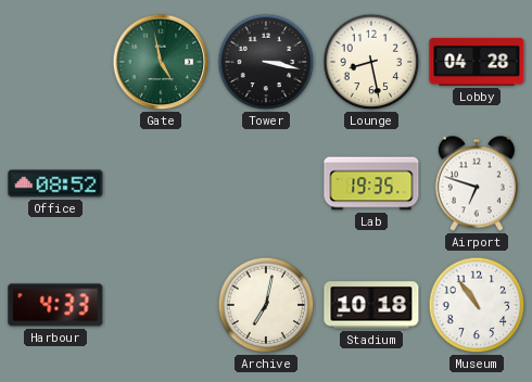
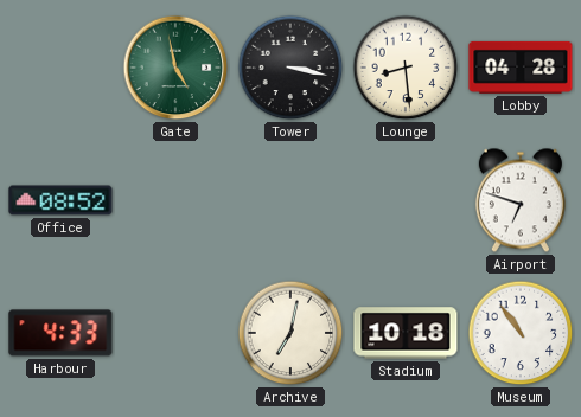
Lounge: 8:28 -> 8:29 (406, 68)
Lab: 19:35 -> none (371, 183)
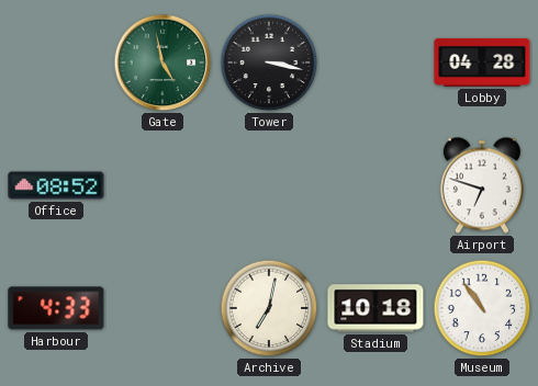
Lounge: 8:29 -> none (406, 68)
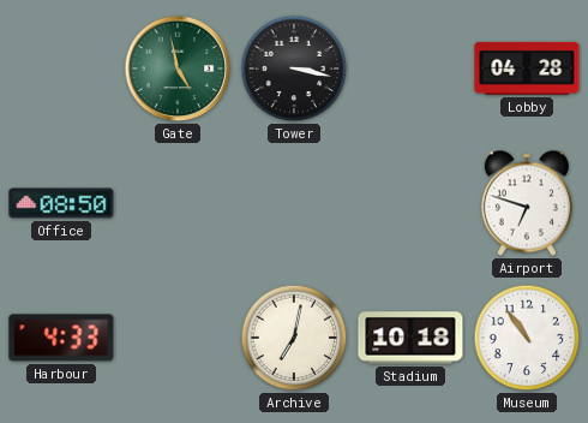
Office: 08:52 -> 08:50 (61, 203)
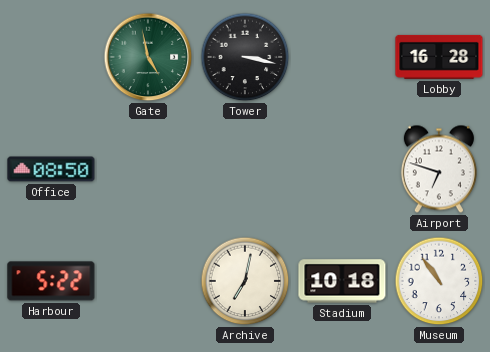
Lobby: 04:28 -> 16:28 (439, 57)
Harbour: 4:33 -> 5:22 (51, 281)
